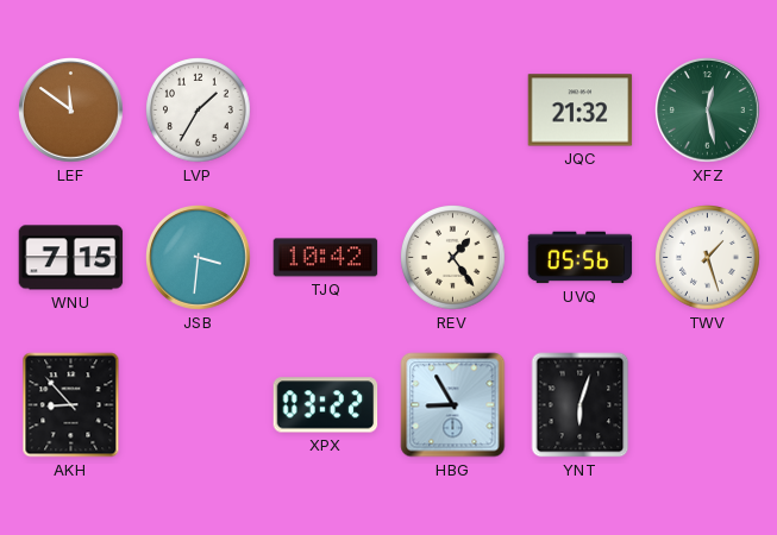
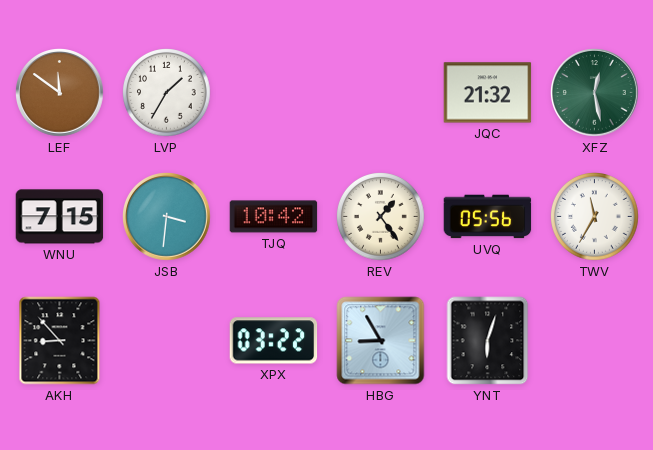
TWV: 1:27 -> 11:35 (595, 217)
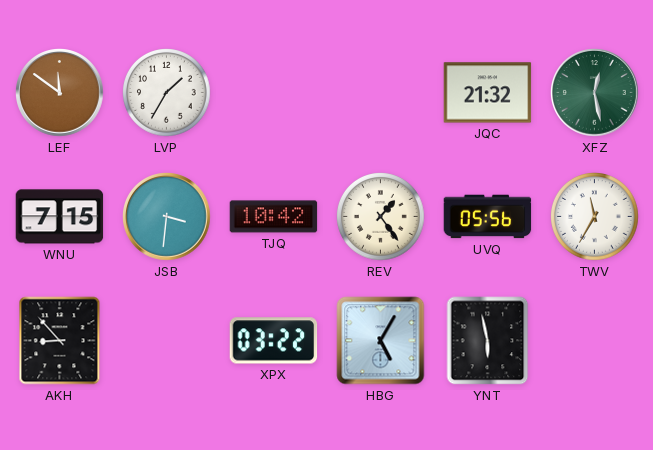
HBG: 8:55 -> 5:05 (381, 341)
YNT: 6:03 -> 5:58 (488, 341)
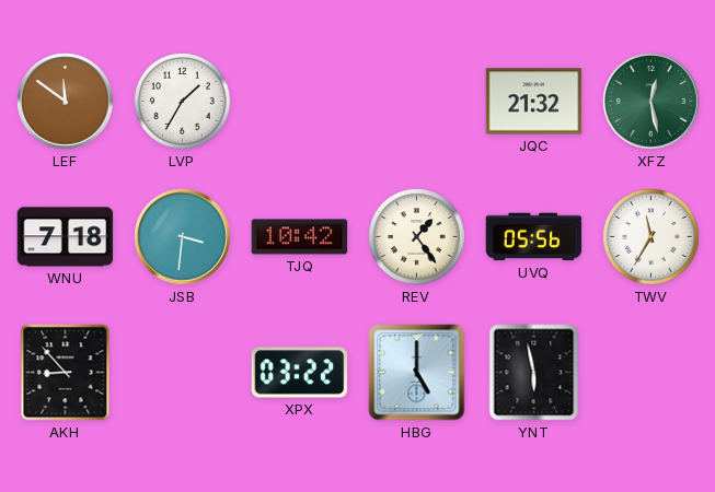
WNU: 7:15 -> 7:18 (66, 237)
HBG: 5:05 -> 5:00 (417, 373)
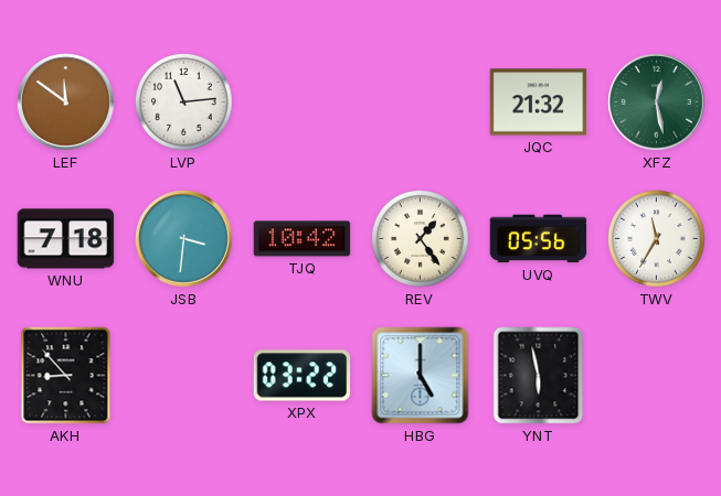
LVP: 1:35 -> 11:14 (184, 103)
